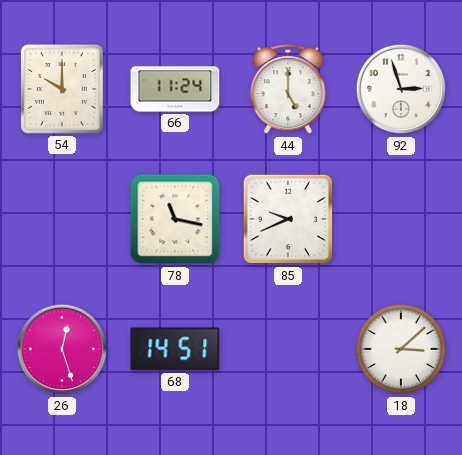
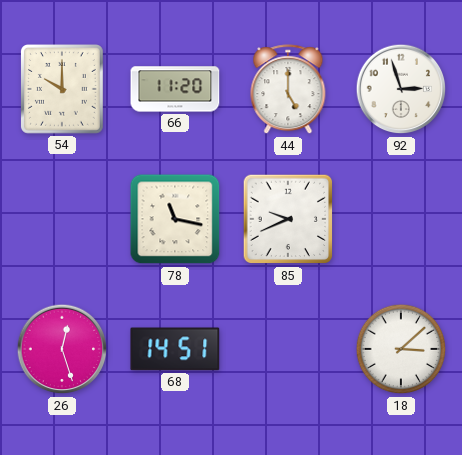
66: 11:24 -> 11:20 (175, 89)
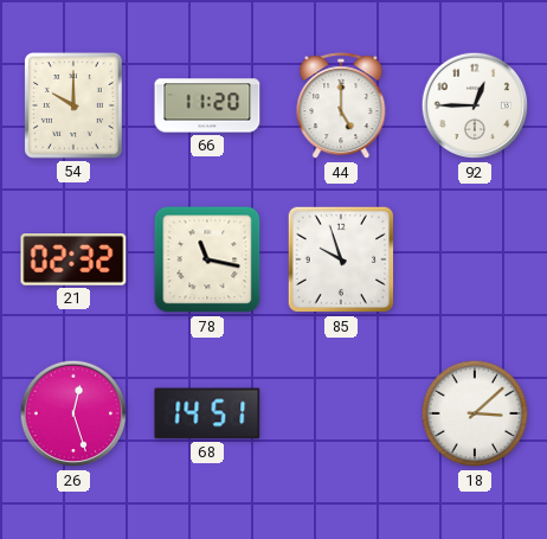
92: 2:57 -> 12:45 (475, 105)
21: none -> 02:32 (73, 261)
85: 9:41 -> 9:57 (341, 259)
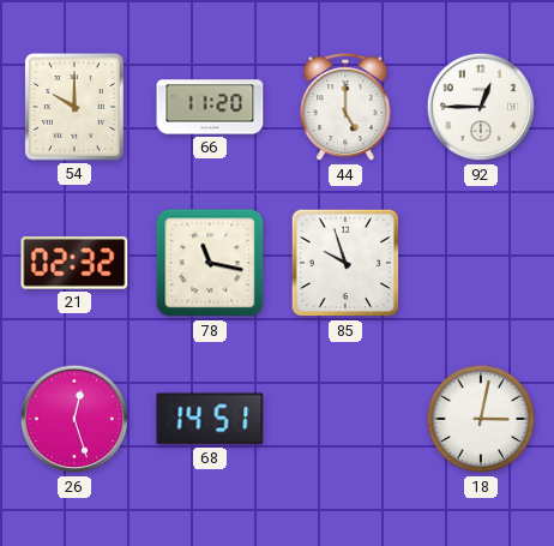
18: 3:08 -> 3:02 (481, 419)
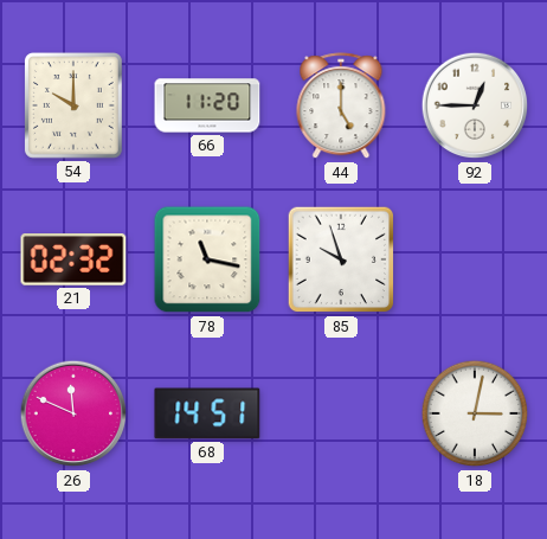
26: 12:27 -> 11:49 (73, 413)
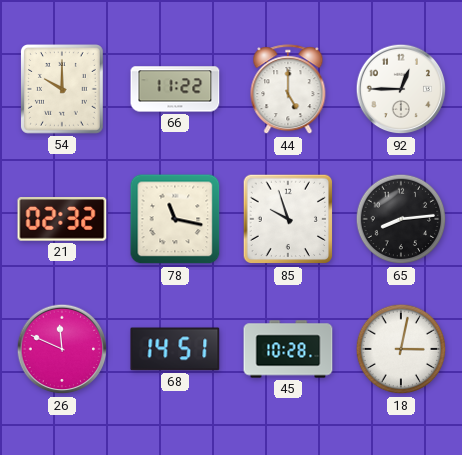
66: 11:20 -> 11:22 (175, 89)
65: none -> 8:14 (401, 219)
45: none -> 10:28 (288, 349)
